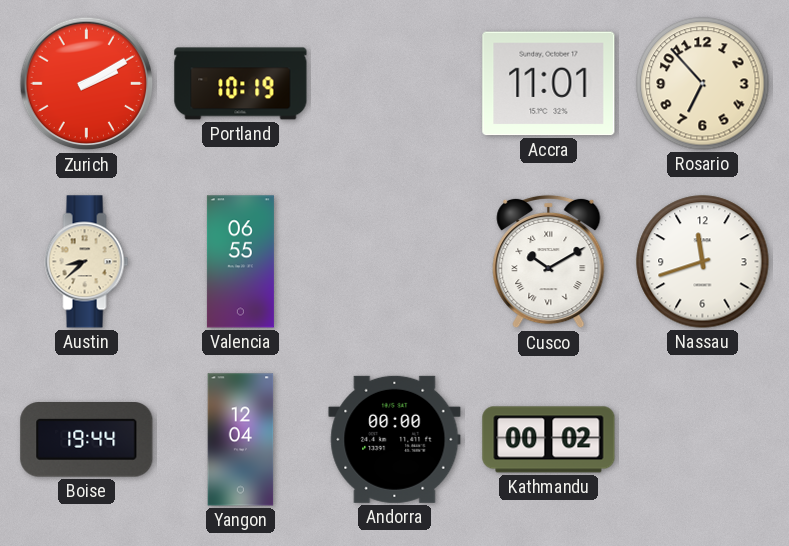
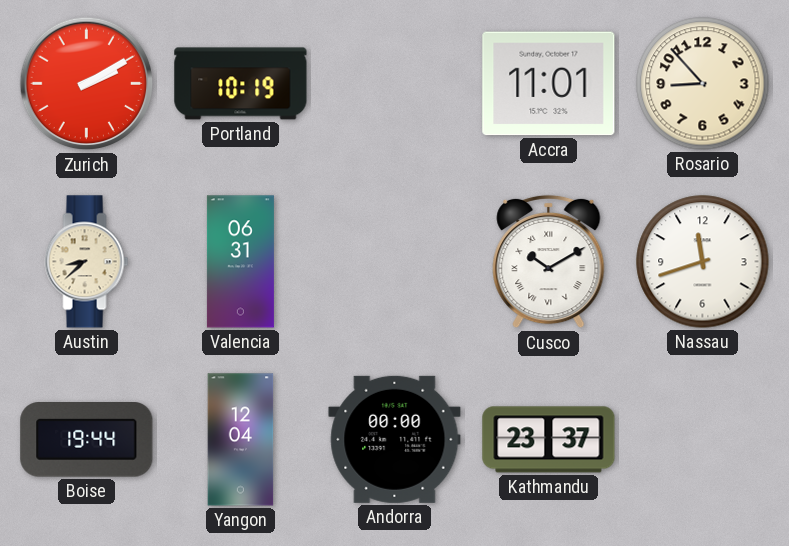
Rosario: 6:53 -> 8:53 (703, 84)
Valencia: 06:55 -> 06:31 (240, 262)
Kathmandu: 00:02 -> 23:37 (549, 440)
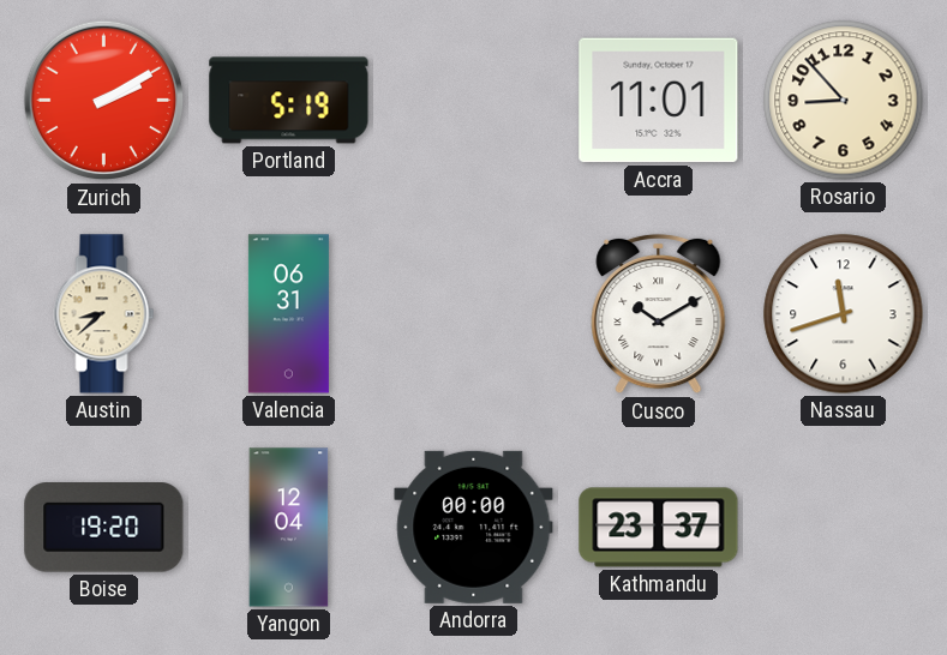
Portland: 10:19 -> 5:19 (289, 101)
Boise: 19:44 -> 19:20 (104, 528)
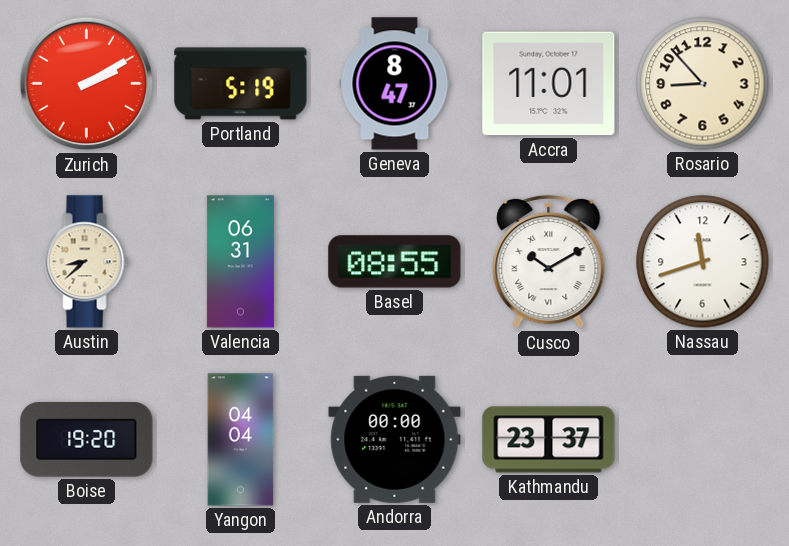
Geneva: none -> 8:47 (395, 84)
Basel: none -> 08:55 (395, 262)
Yangon: 12:04 -> 04:04 (241, 440)
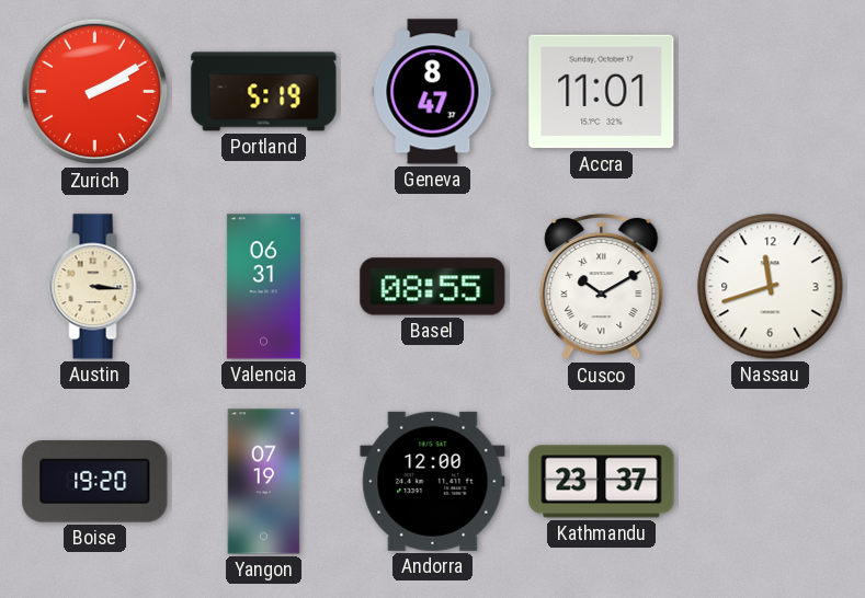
Rosario: 8:53 -> none (703, 84)
Austin: 8:38 -> 3:16 (95, 287)
Yangon: 04:04 -> 07:19 (264, 482)
Andorra: 00:00 -> 12:00 (433, 481)
